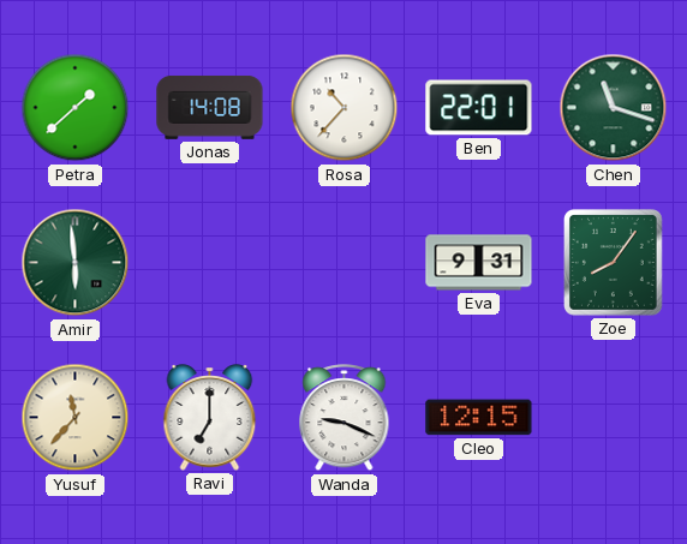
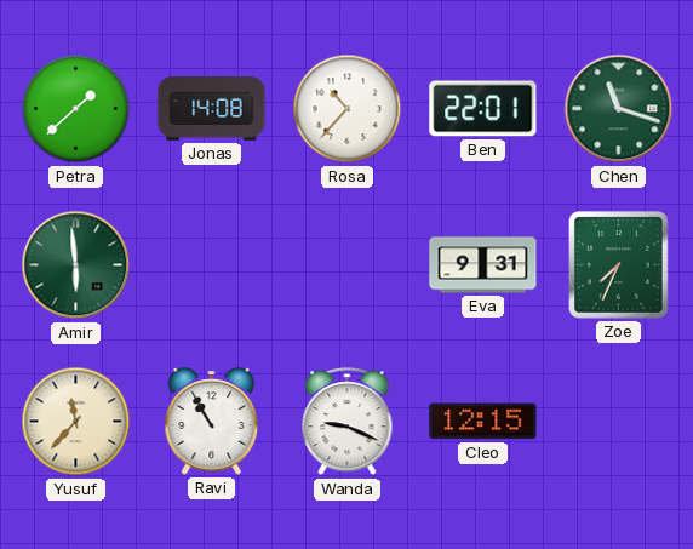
Zoe: 8:06 -> 7:34 (619, 265)
Ravi: 7:00 -> 10:55 (212, 422)
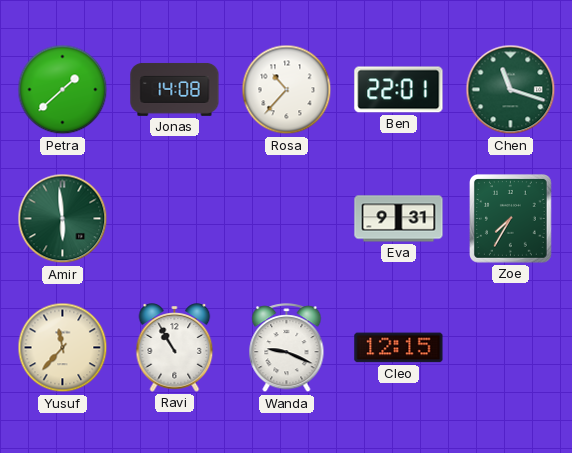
Zoe: 7:34 -> 7:35 (511, 219)
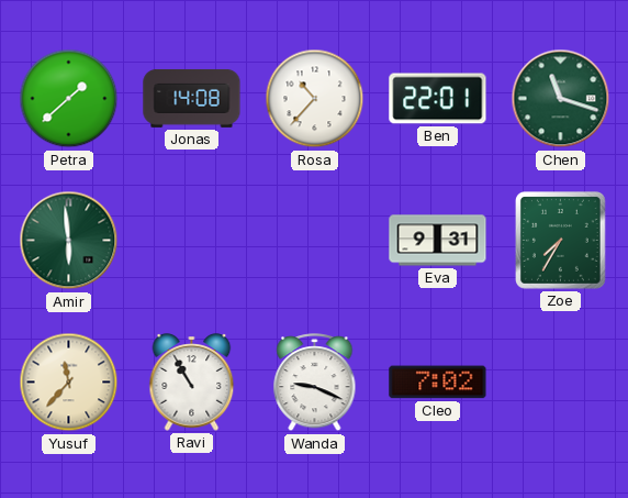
Cleo: 12:15 -> 7:02 (438, 383)
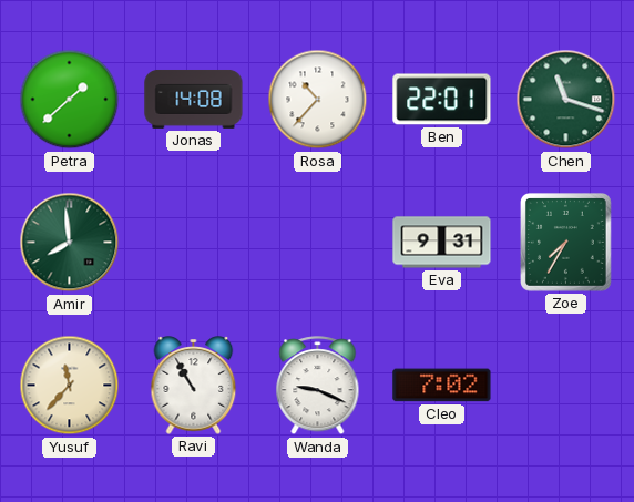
Amir: 5:59 -> 7:59 (70, 243)
